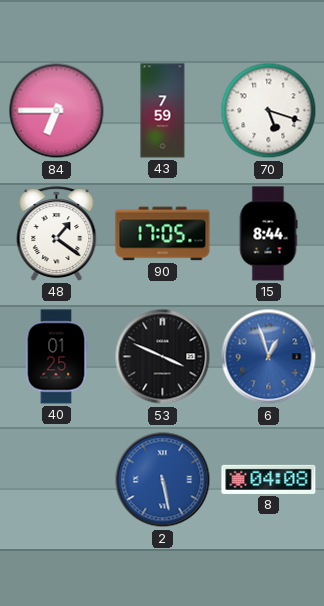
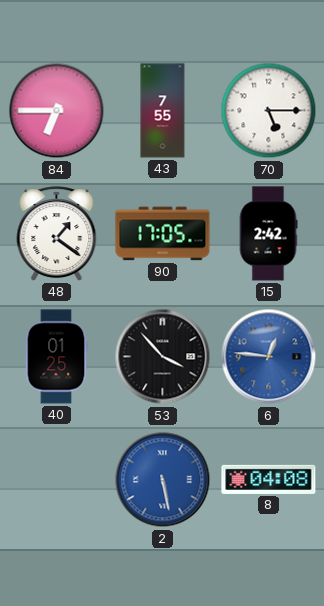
43: 7:59 -> 7:55 (163, 111)
70: 5:18 -> 5:15 (269, 111)
15: 8:44 -> 2:42 (268, 234)
53: 3:49 -> 3:53 (163, 357)
6: 12:57 -> 12:46 (269, 357)
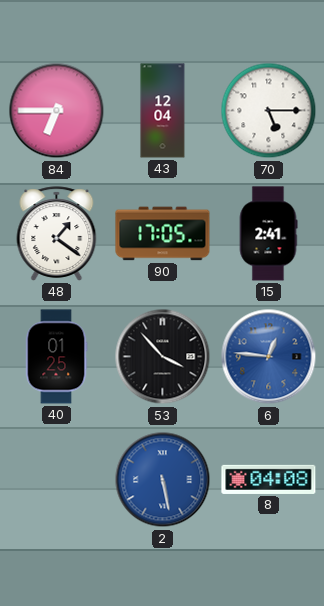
43: 7:55 -> 12:04 (163, 111)
15: 2:42 -> 2:41 (268, 234)
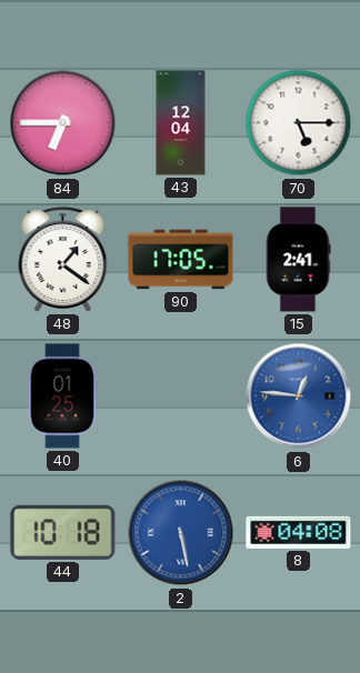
53: 3:53 -> none (163, 357)
44: none -> 10:18 (63, 532)
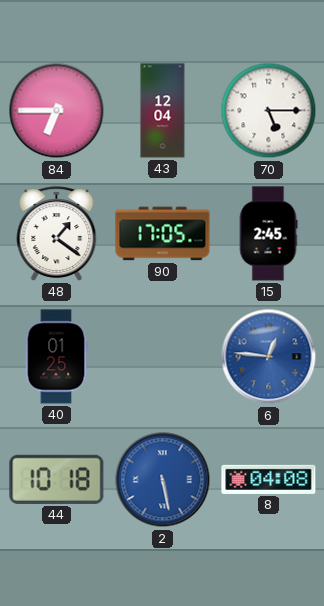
15: 2:41 -> 2:45 (268, 234)
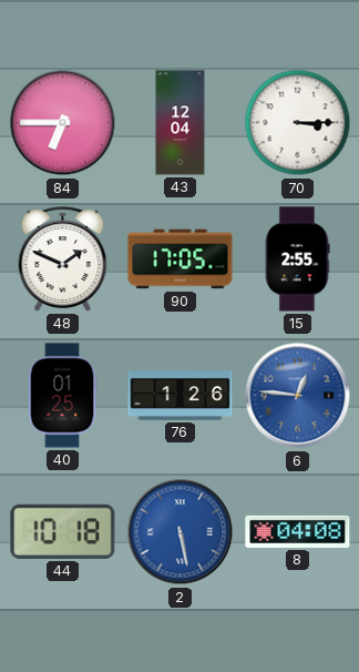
70: 5:15 -> 3:15 (298, 123)
48: 1:21 -> 1:49 (63, 259)
15: 2:45 -> 2:55 (297, 259)
76: none -> 1:26 (181, 396)
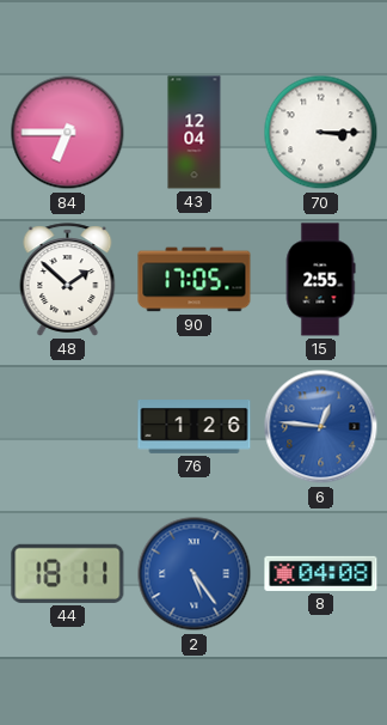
48: 1:49 -> 1:52 (68, 280)
40: 01:25 -> none (62, 396)
44: 10:18 -> 18:11 (68, 573)
2: 5:28 -> 5:24 (195, 574)
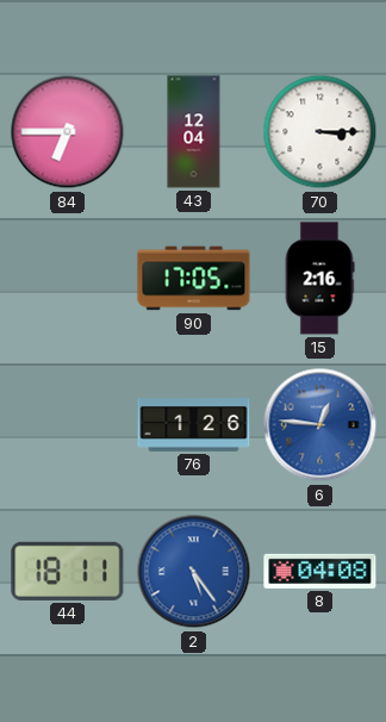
48: 1:52 -> none (68, 280)
15: 2:55 -> 2:16 (319, 279)
